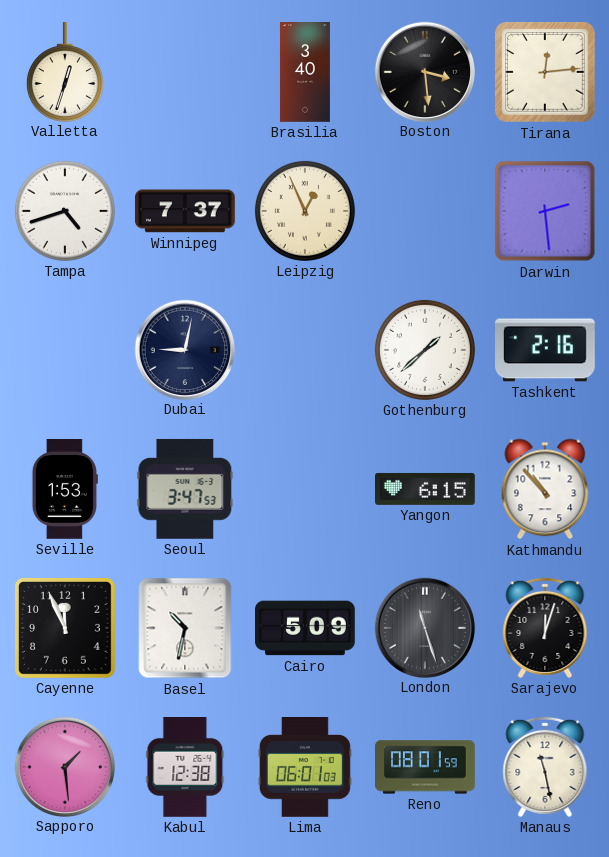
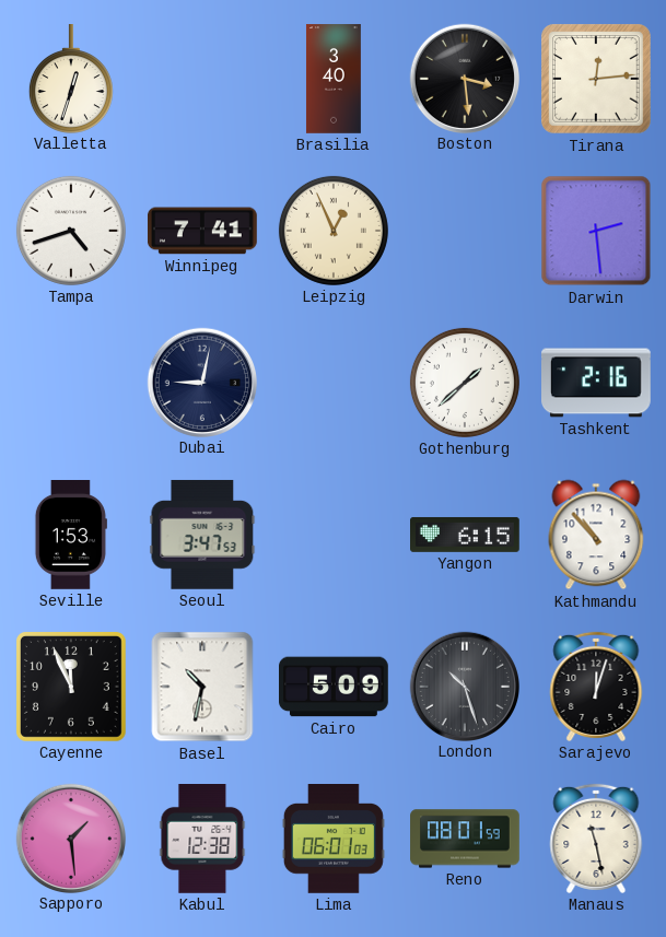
Winnipeg: 7:37 -> 7:41 (203, 231)
London: 11:27 -> 10:27 (464, 686)
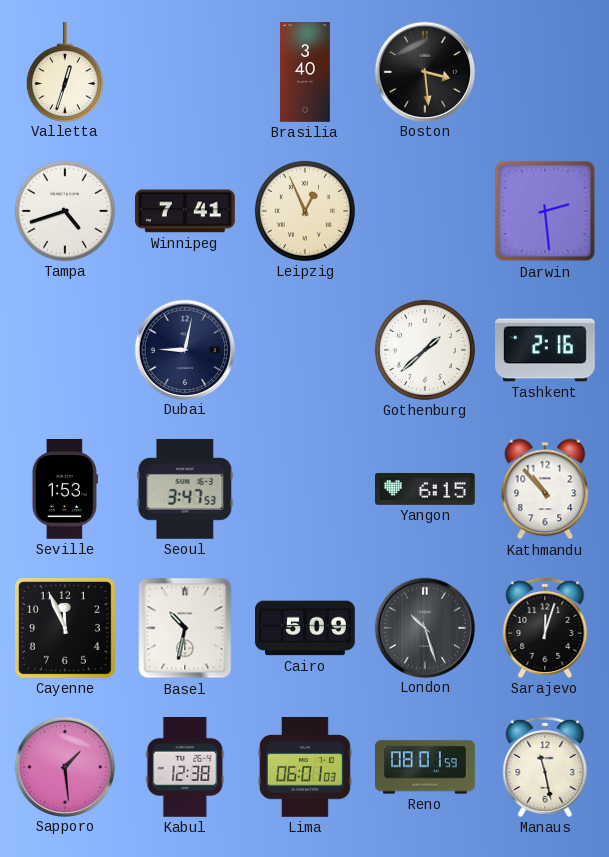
Tirana: 12:14 -> none (597, 80)
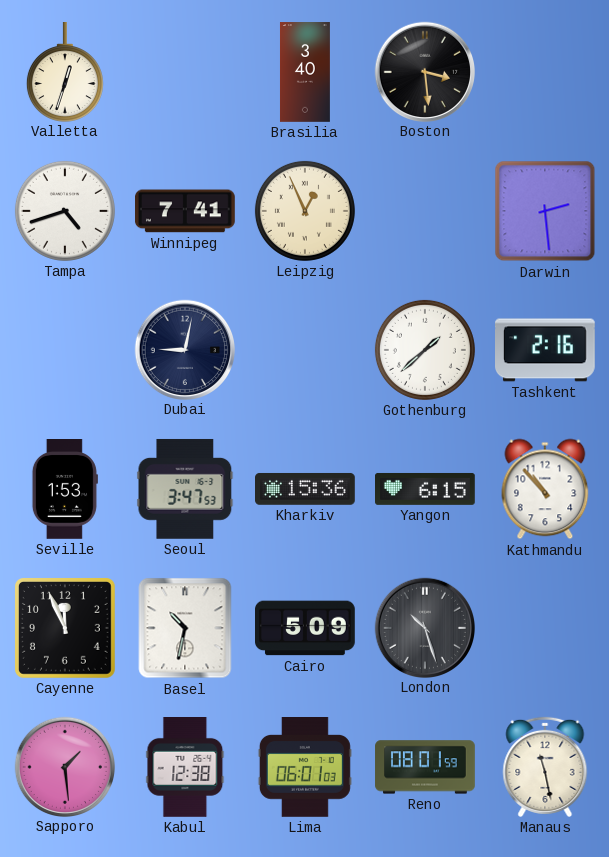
Kharkiv: none -> 15:36 (306, 489)
Sarajevo: 12:03 -> none (545, 628)
